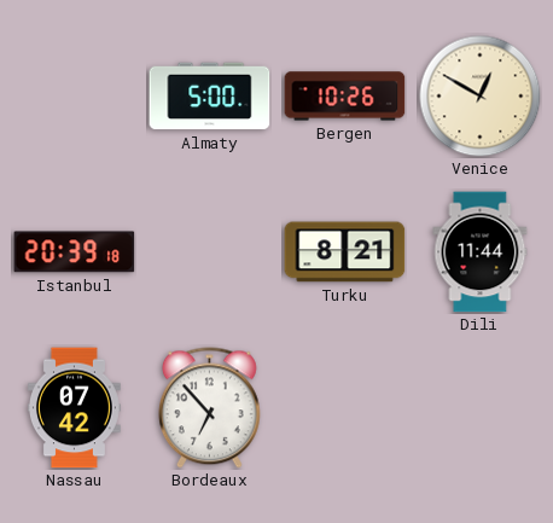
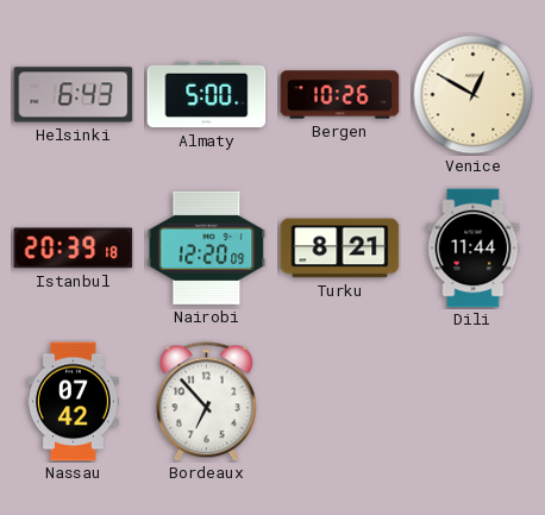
Helsinki: none -> 6:43 (74, 95)
Nairobi: none -> 12:20 (207, 247)
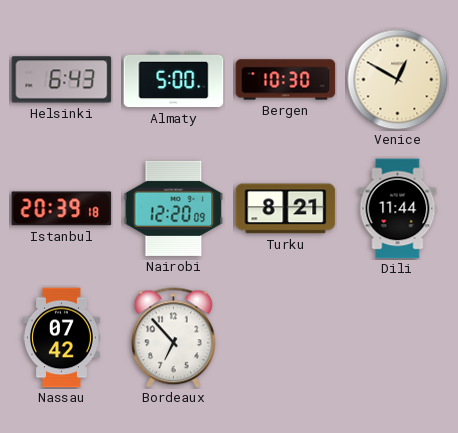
Bergen: 10:26 -> 10:30 (286, 80)
